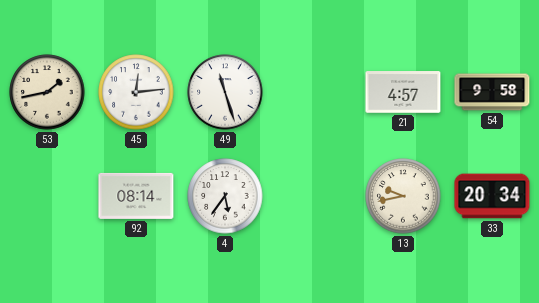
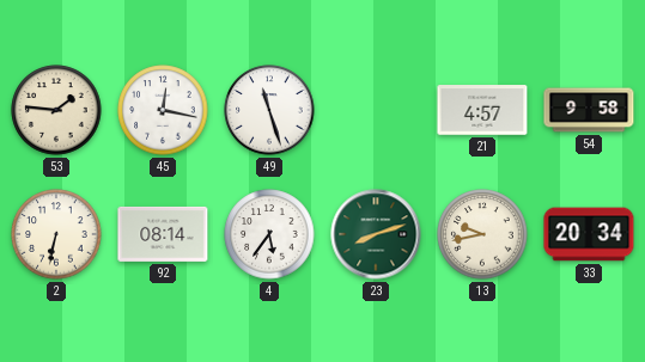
53: 1:43 -> 1:46 (56, 110)
45: 12:14 -> 12:17 (163, 110)
2: none -> 6:32 (56, 234)
23: none -> 8:12 (376, 234)
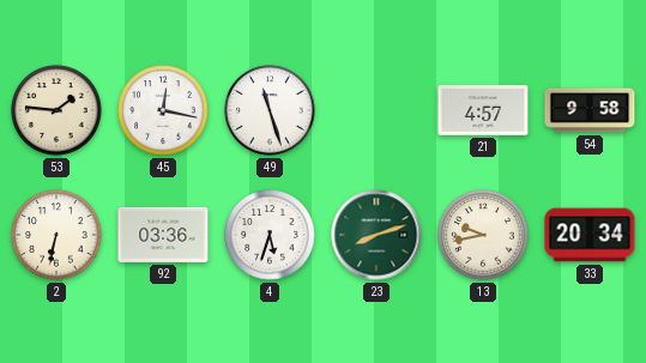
92: 08:14 -> 03:36 (163, 235)
4: 5:36 -> 5:33 (270, 235)
